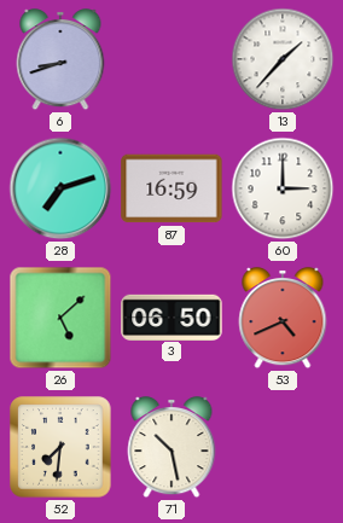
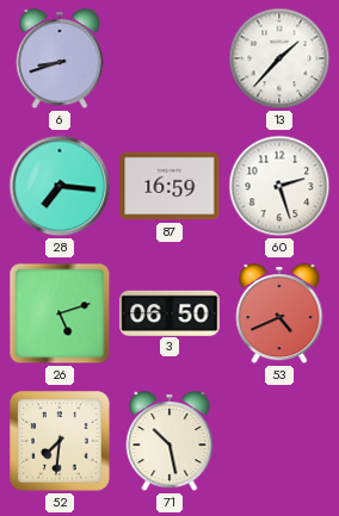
28: 7:12 -> 7:16 (60, 186)
60: 3:00 -> 2:27 (279, 186)
26: 5:08 -> 5:12 (60, 313)
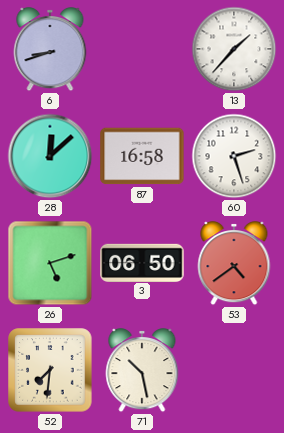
28: 7:16 -> 12:08 (50, 156)
87: 16:59 -> 16:58 (142, 156)
53: 4:41 -> 4:39 (234, 263)
